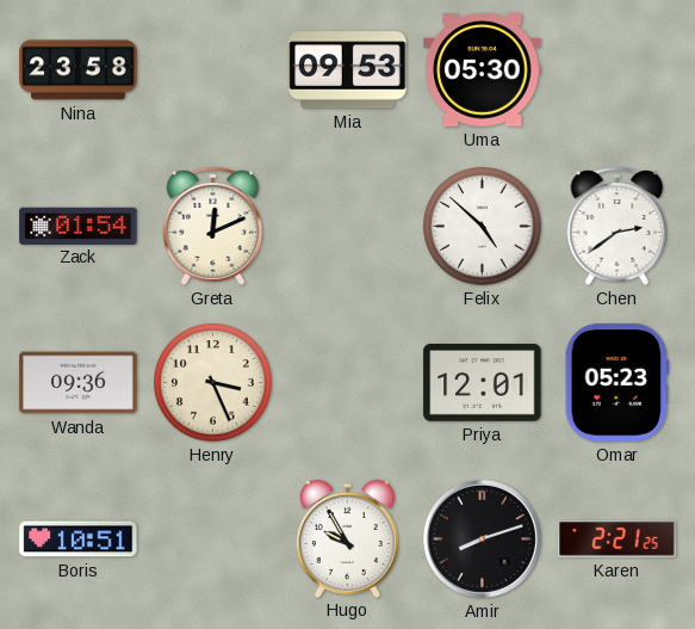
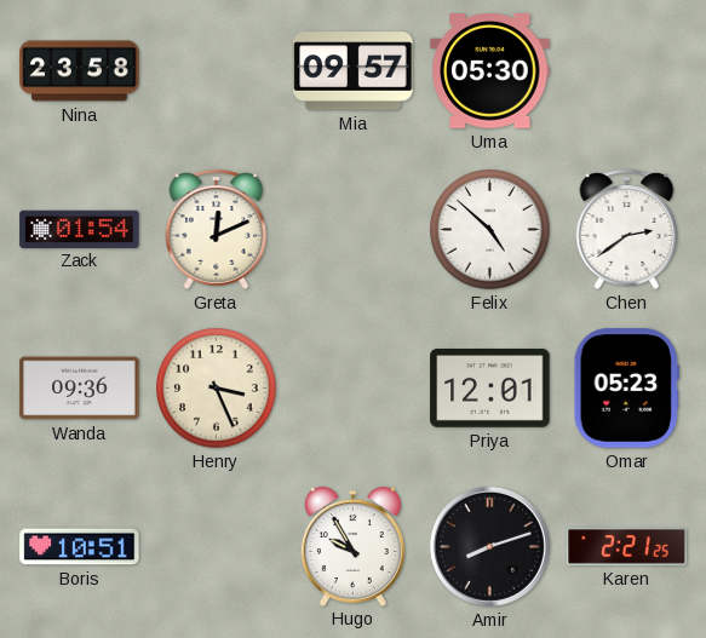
Mia: 09:53 -> 09:57 (354, 71)
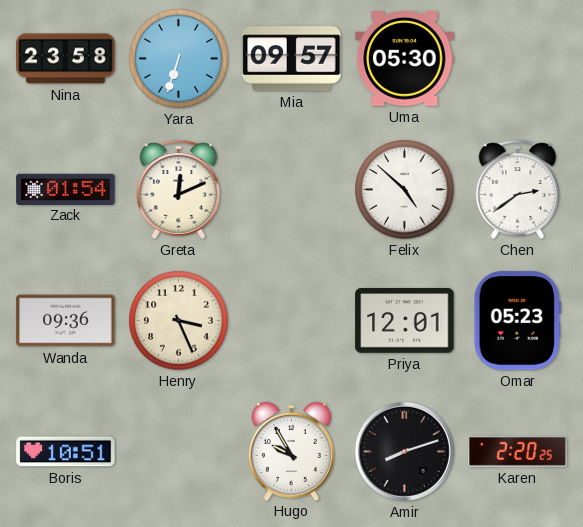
Yara: none -> 6:33 (179, 59)
Karen: 2:21 -> 2:20 (518, 452)
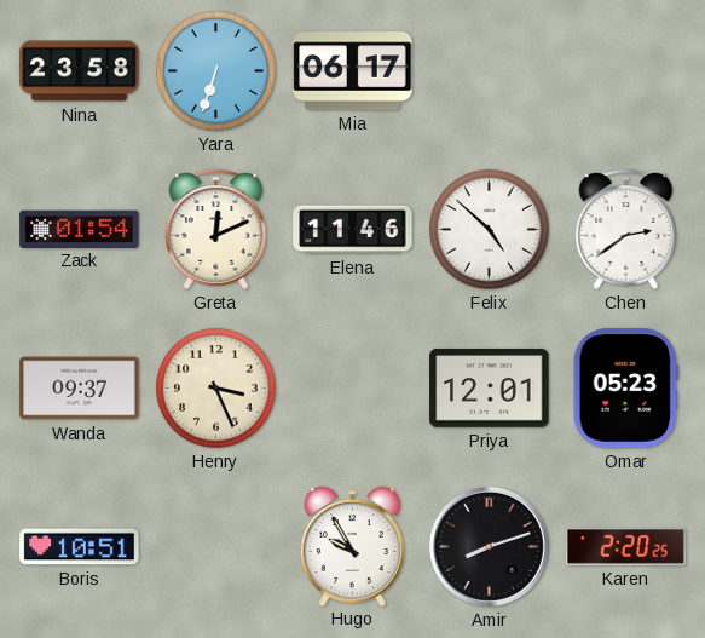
Mia: 09:57 -> 06:17 (353, 71)
Uma: 05:30 -> none (405, 59)
Elena: none -> 11:46 (353, 230)
Wanda: 09:36 -> 09:37 (80, 389)
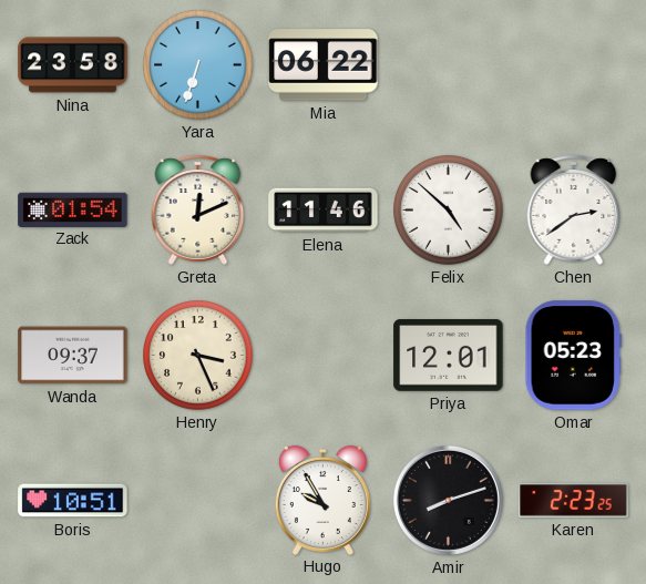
Mia: 06:17 -> 06:22 (324, 65)
Karen: 2:20 -> 2:23 (574, 501)
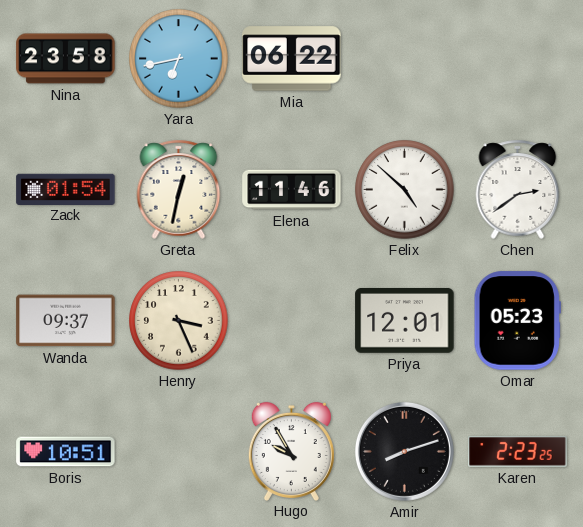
Yara: 6:33 -> 6:43 (179, 59)
Greta: 12:11 -> 12:32 (179, 189)
